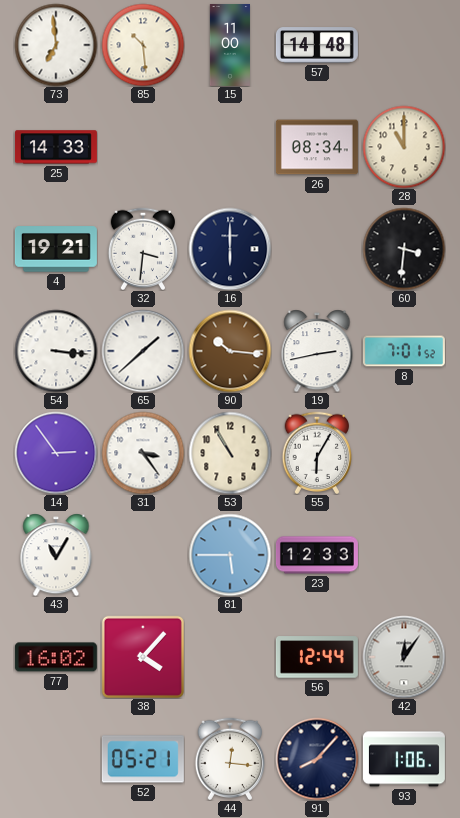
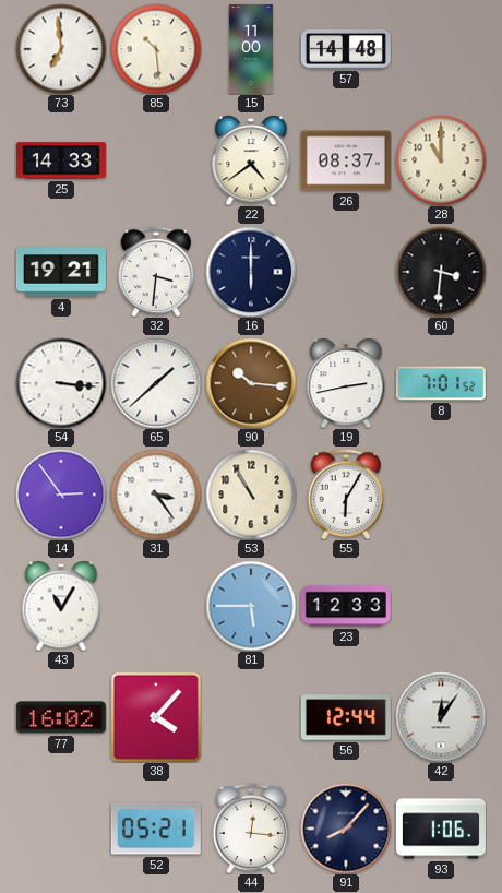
22: none -> 4:39 (251, 160)
26: 08:34 -> 08:37 (346, 160)
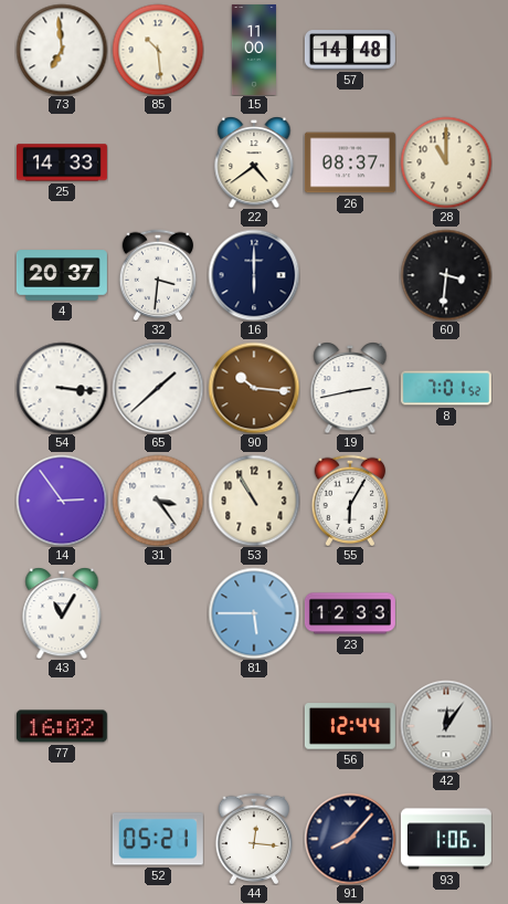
4: 19:21 -> 20:37 (62, 275)
38: 4:07 -> none (156, 717)
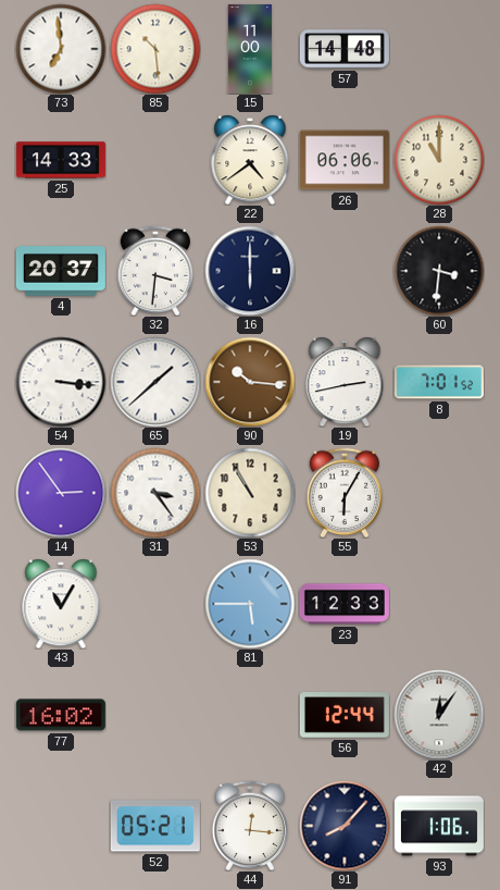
26: 08:37 -> 06:06 (345, 160)
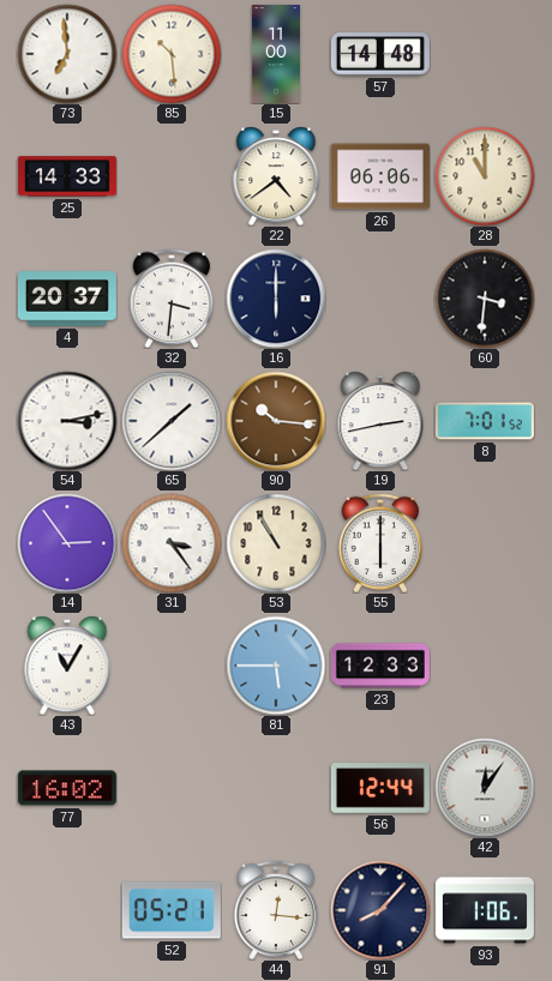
54: 3:16 -> 3:13 (67, 421)
55: 6:05 -> 6:00 (380, 542)
